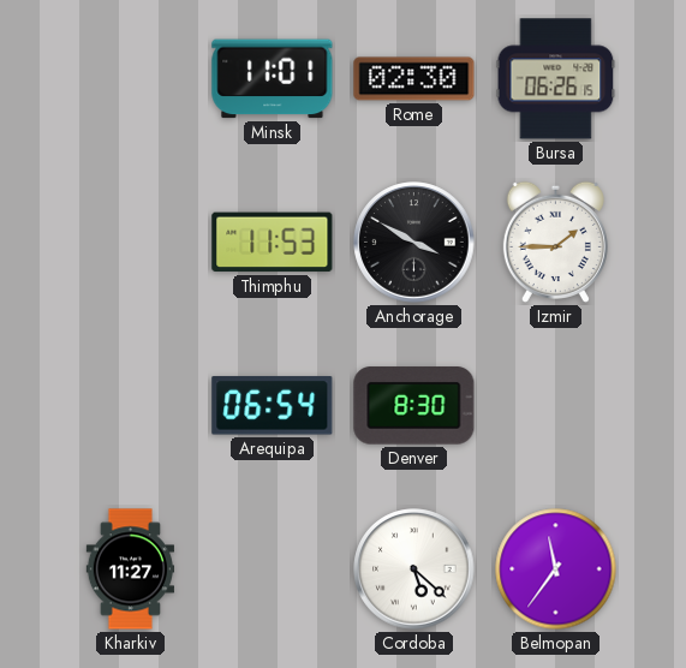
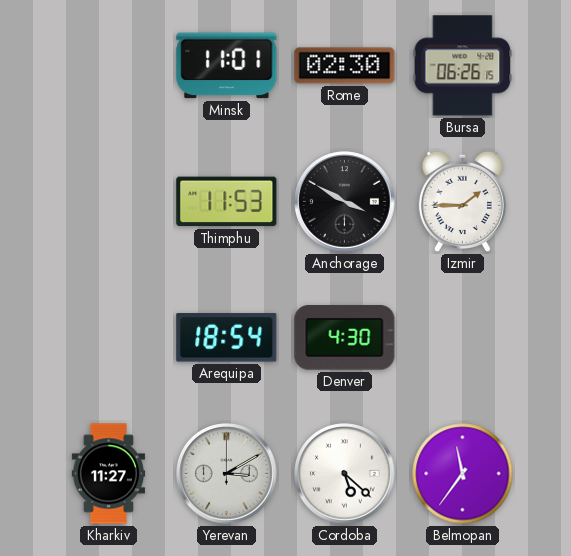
Arequipa: 06:54 -> 18:54 (227, 338)
Denver: 8:30 -> 4:30 (345, 338)
Yerevan: none -> 3:10 (227, 474)
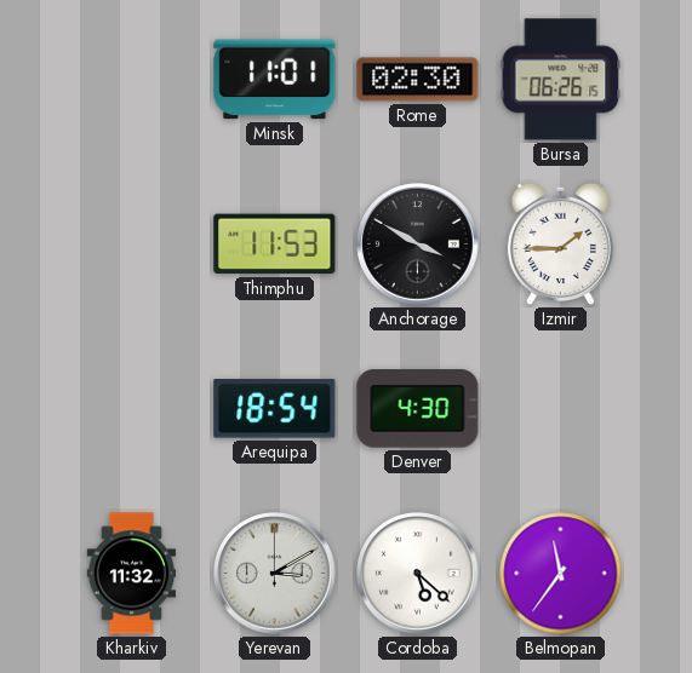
Kharkiv: 11:27 -> 11:32 (131, 574)
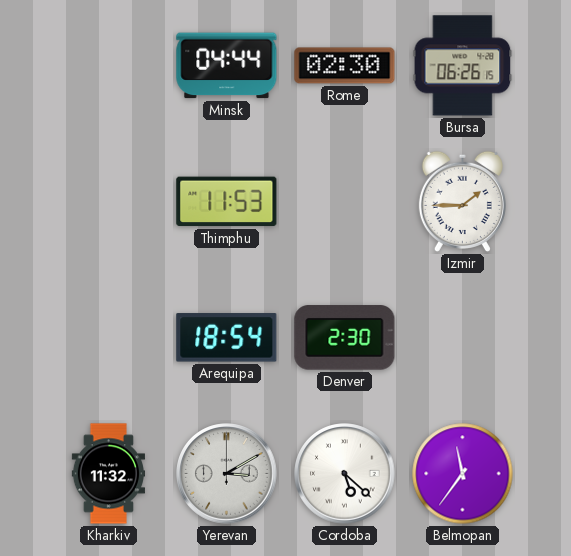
Minsk: 11:01 -> 04:44 (227, 66)
Anchorage: 3:50 -> none (418, 245)
Denver: 4:30 -> 2:30 (345, 338)
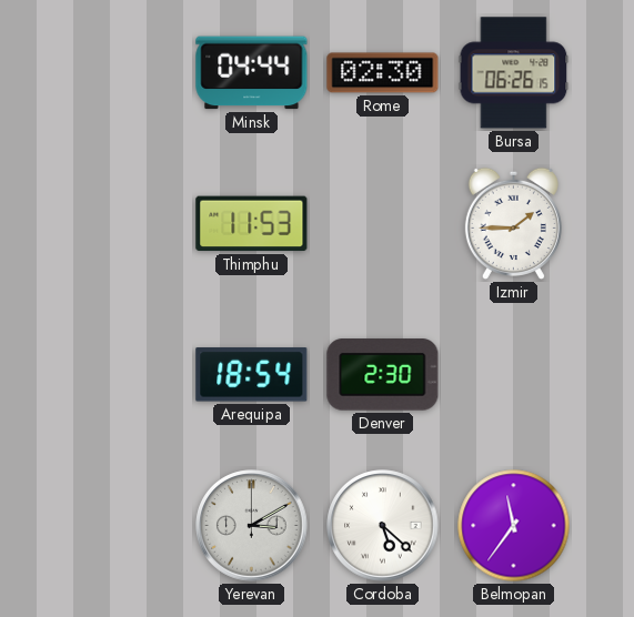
Kharkiv: 11:32 -> none (108, 474)
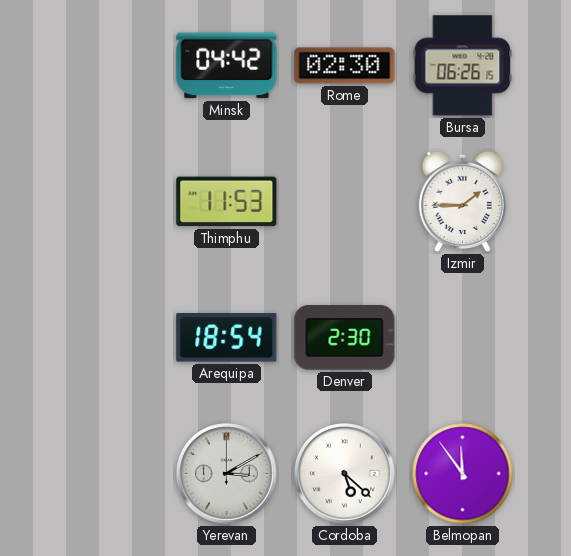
Minsk: 04:44 -> 04:42 (227, 66)
Belmopan: 11:36 -> 11:54 (463, 474)
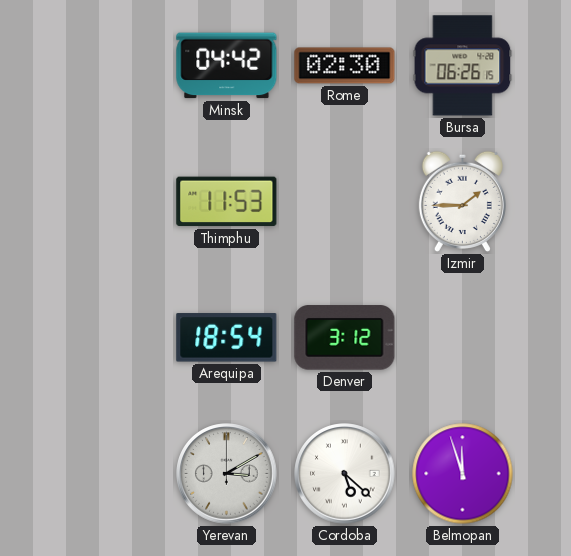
Denver: 2:30 -> 3:12 (345, 338)
Belmopan: 11:54 -> 11:57 (463, 474)
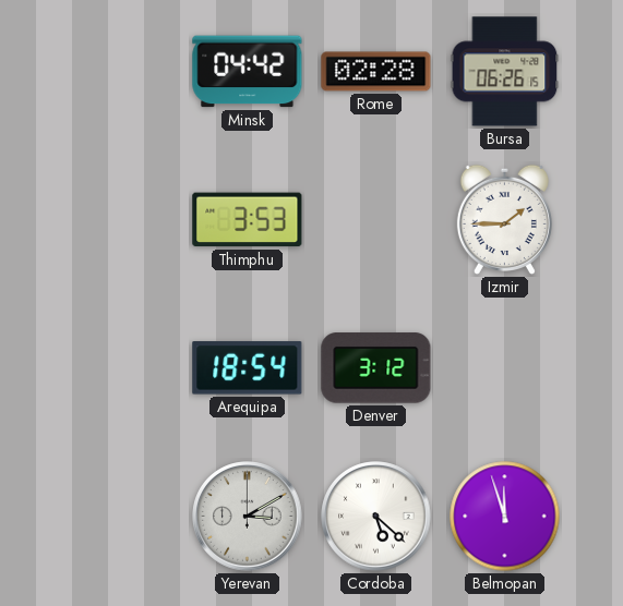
Rome: 02:30 -> 02:28 (376, 72)
Thimphu: 11:53 -> 3:53 (248, 220)
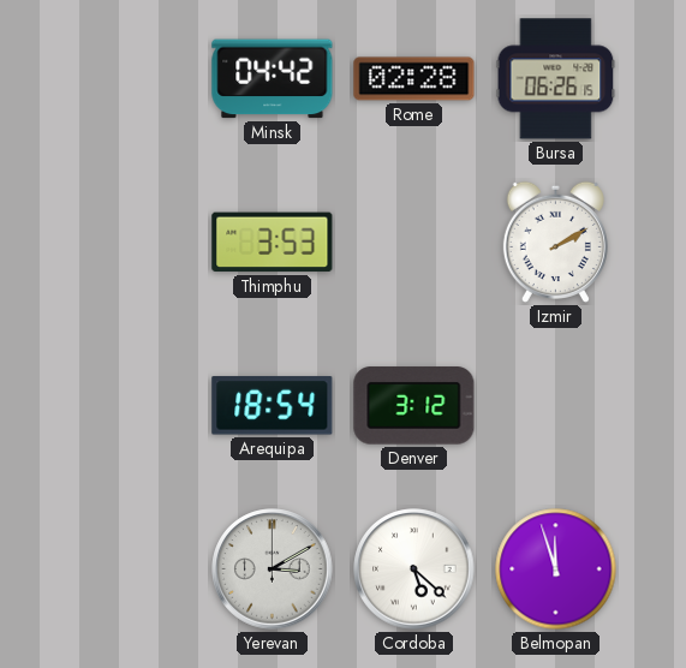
Izmir: 1:45 -> 2:10 (555, 241)
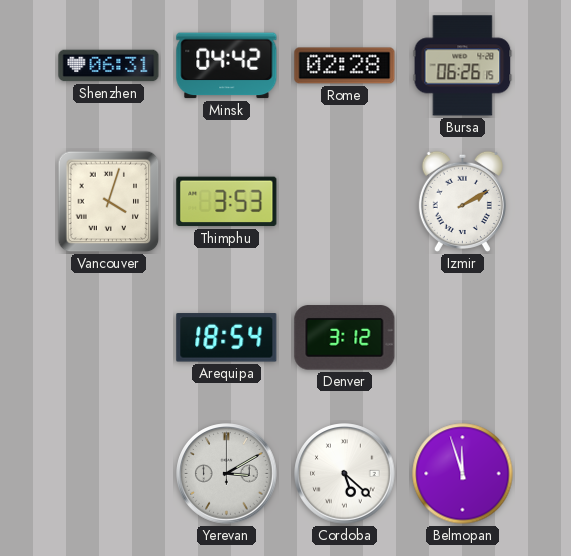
Shenzhen: none -> 06:31 (109, 66)
Vancouver: none -> 4:03 (109, 202)
